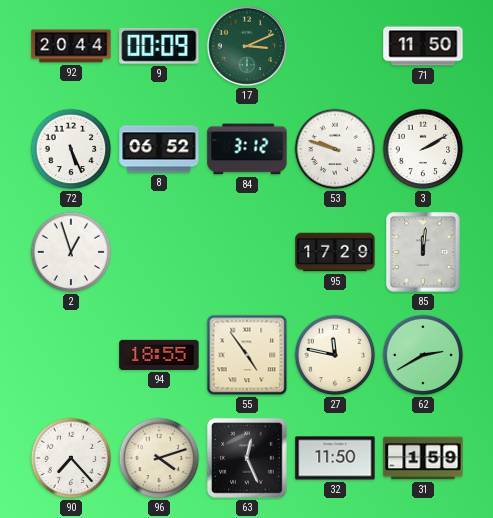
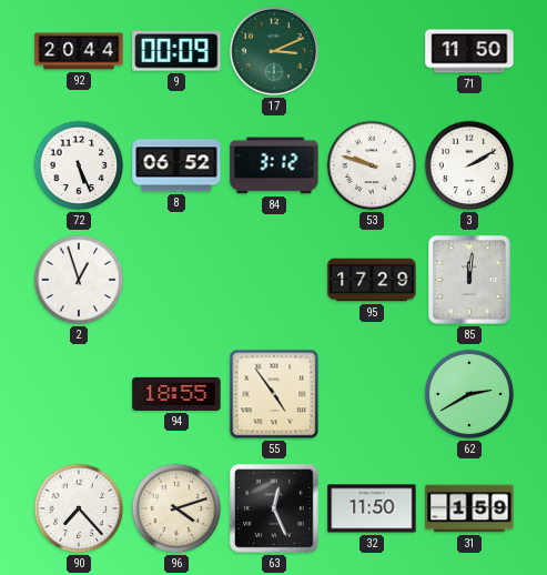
27: 11:47 -> none (335, 355)
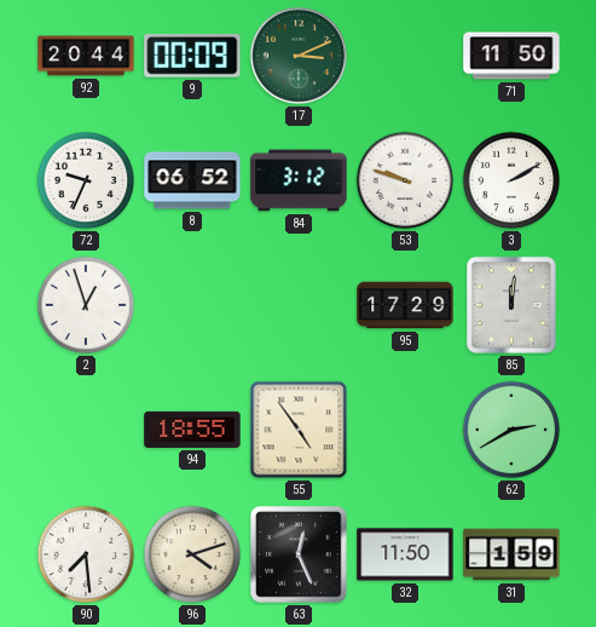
72: 5:26 -> 9:34 (86, 180)
90: 7:23 -> 7:29 (86, 554)
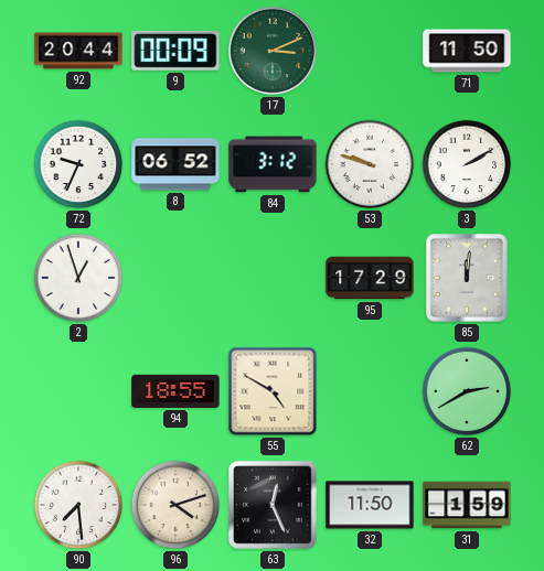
55: 4:54 -> 4:50 (273, 391)
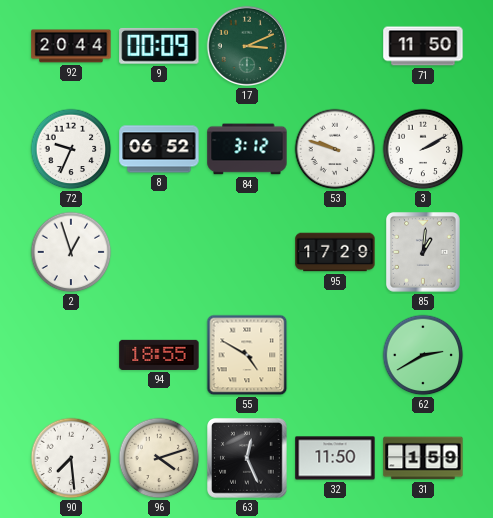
85: 12:01 -> 1:01 (424, 253)
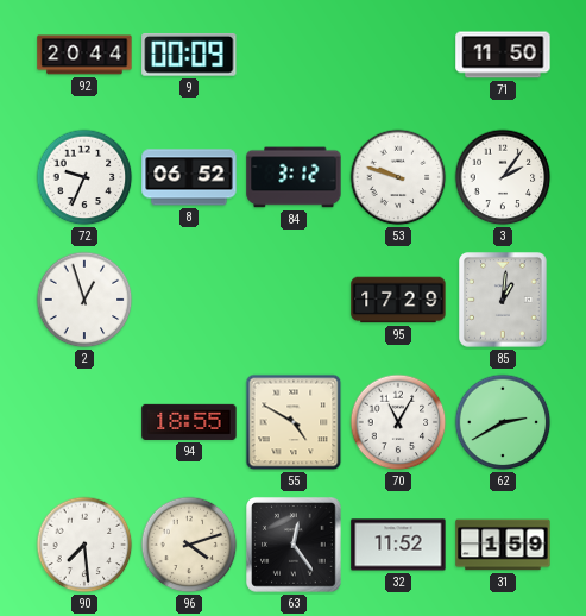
17: 3:11 -> none (247, 46)
3: 2:10 -> 2:06 (503, 177)
70: none -> 11:05 (398, 422)
63: 12:26 -> 12:24 (294, 545)
32: 11:50 -> 11:52 (398, 545)
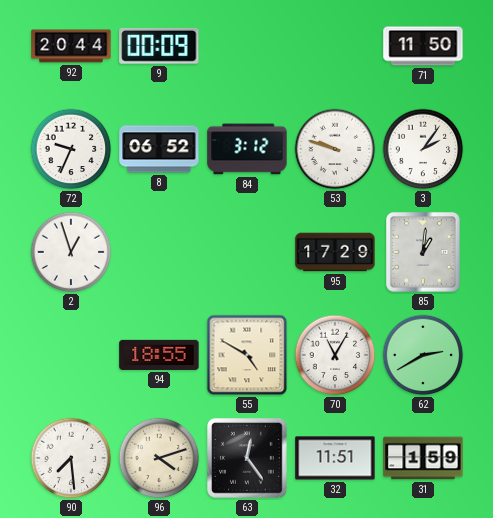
32: 11:52 -> 11:51 (335, 458)
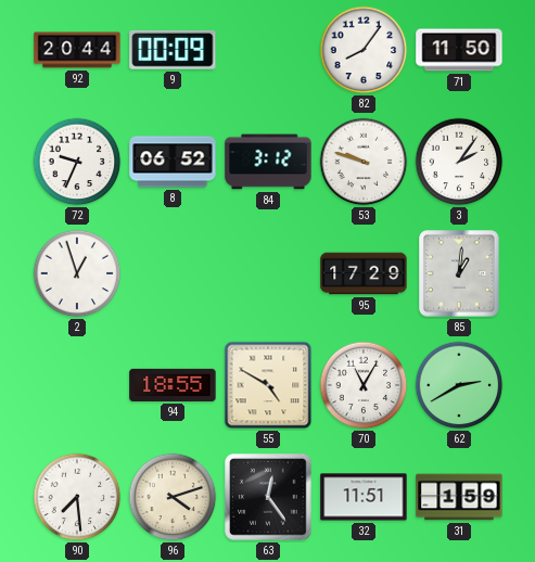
82: none -> 8:06 (364, 50)
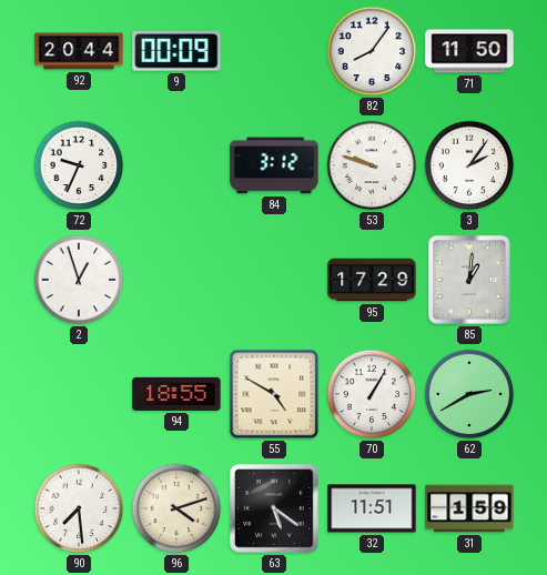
8: 06:52 -> none (173, 162)
70: 11:05 -> 1:05 (372, 394)
63: 12:24 -> 5:21 (274, 508)
